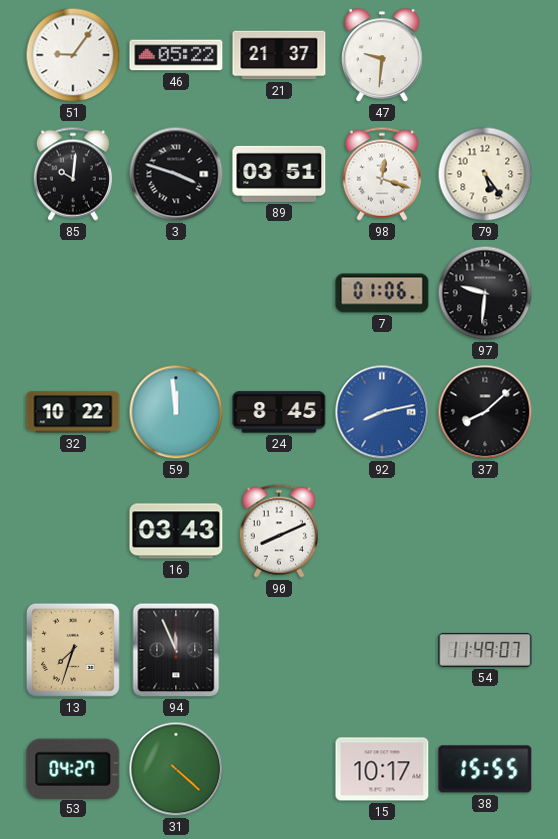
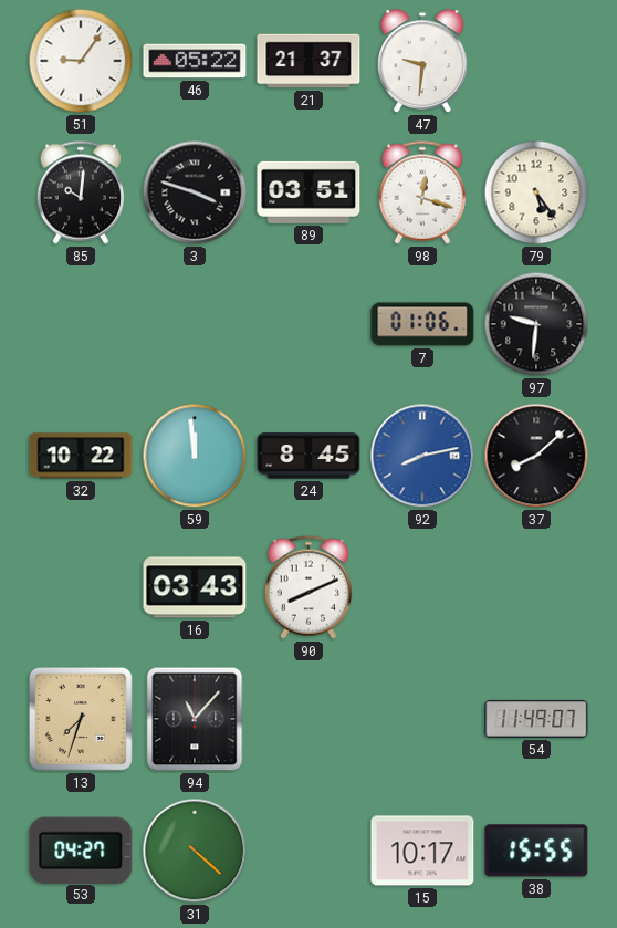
94: 11:56 -> 11:07 (195, 719)
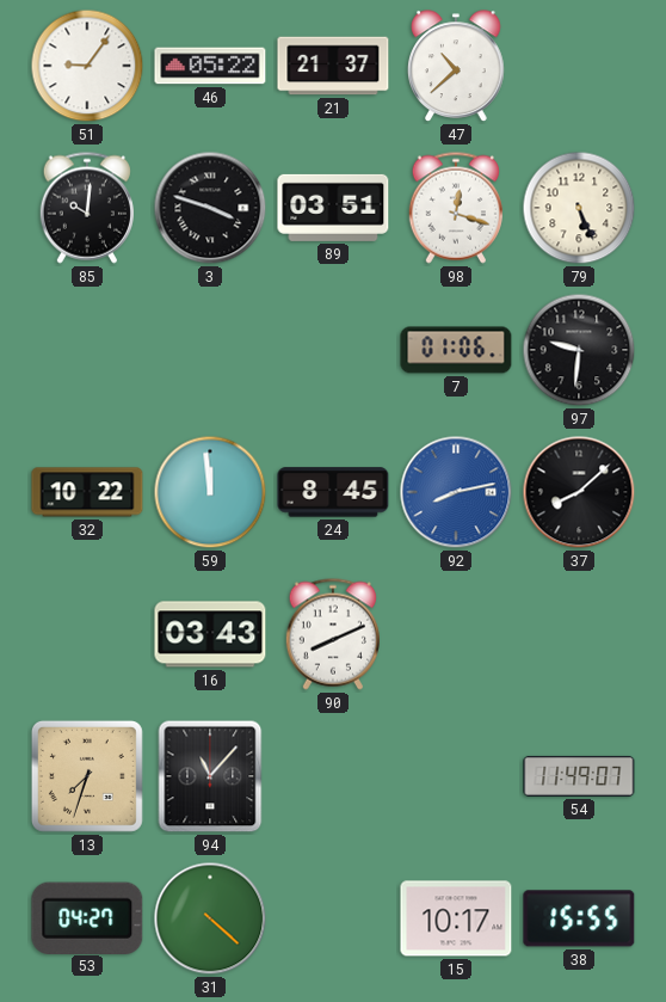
47: 9:31 -> 10:38 (457, 67)
79: 5:24 -> 5:26 (579, 208)
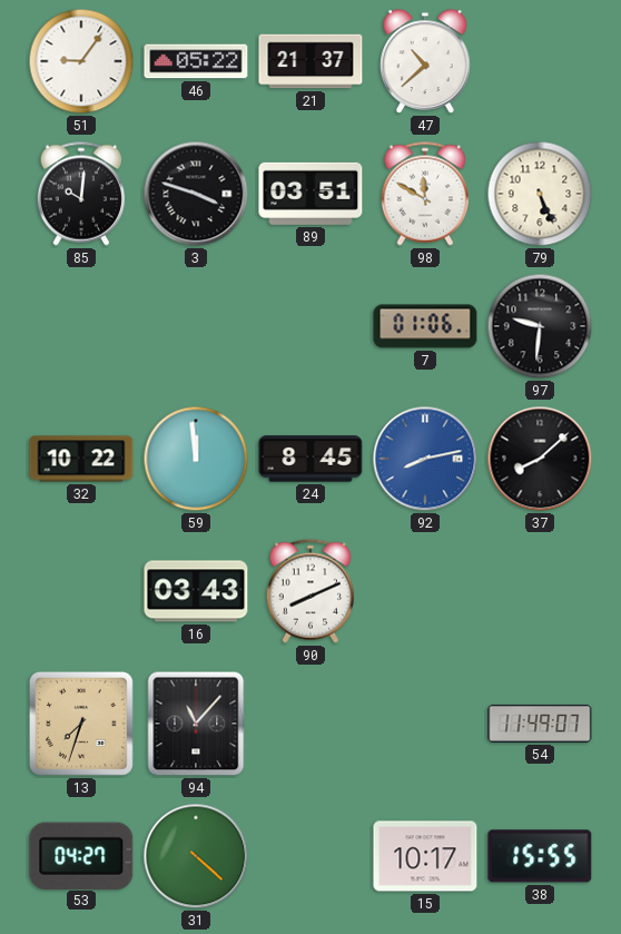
98: 12:18 -> 11:50 (424, 194)
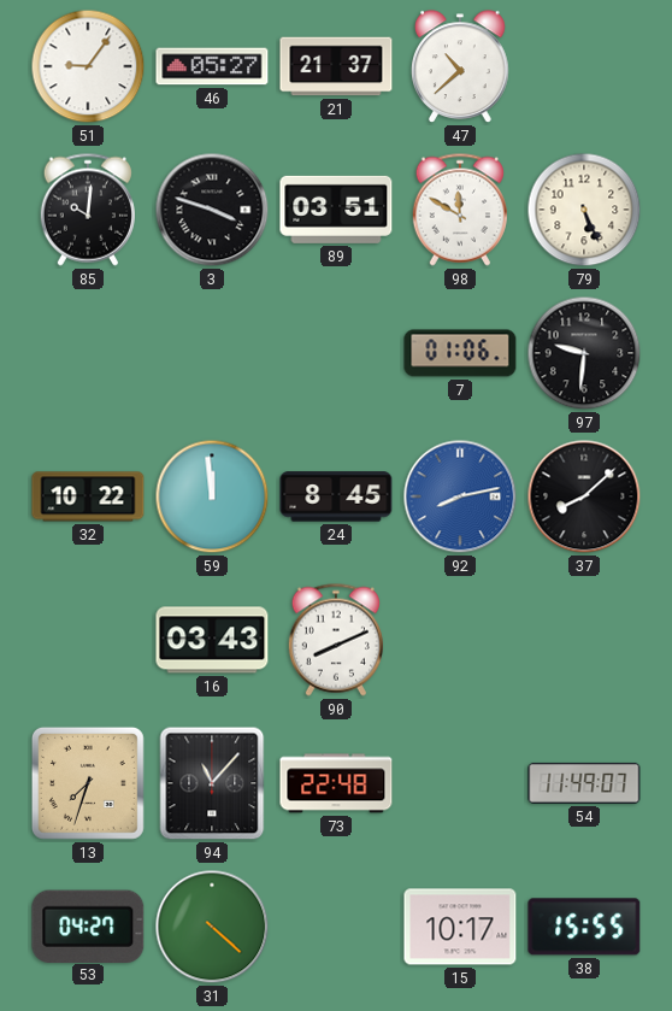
46: 05:22 -> 05:27 (212, 66)
73: none -> 22:48 (336, 783)
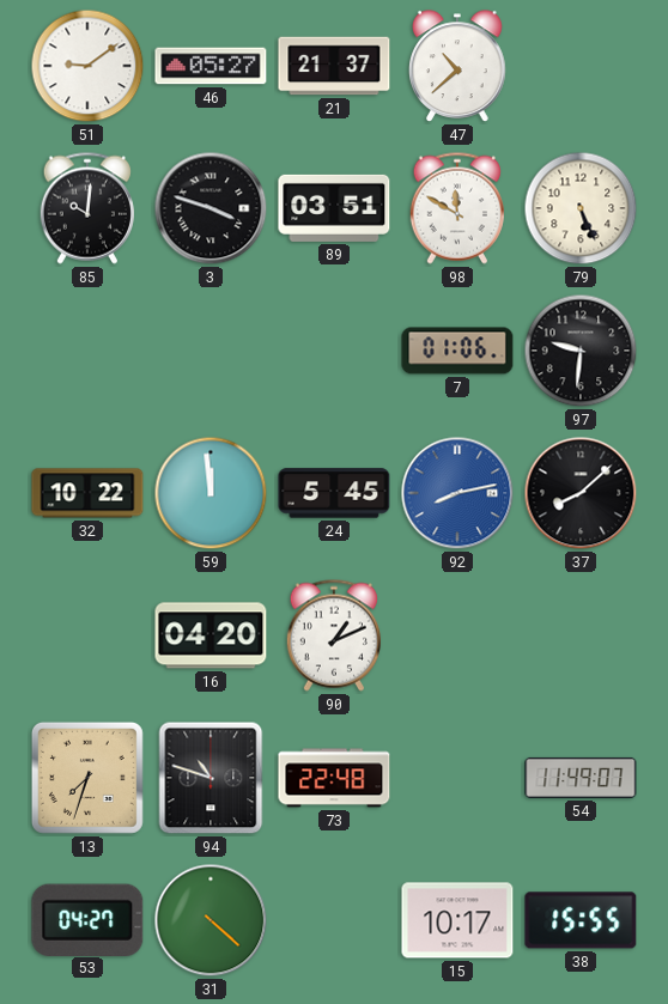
51: 9:06 -> 9:09 (87, 66)
24: 8:45 -> 5:45 (334, 493)
16: 03:43 -> 04:20 (211, 635)
90: 8:11 -> 1:11 (333, 635)
94: 11:07 -> 10:48 (211, 778)
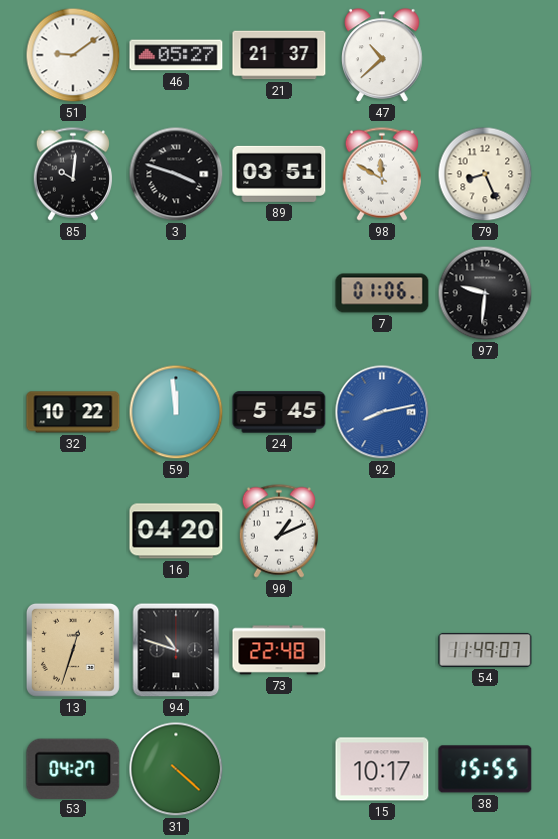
79: 5:26 -> 8:26 (485, 174)
37: 8:08 -> none (581, 493)
13: 7:33 -> 12:33 (73, 650)
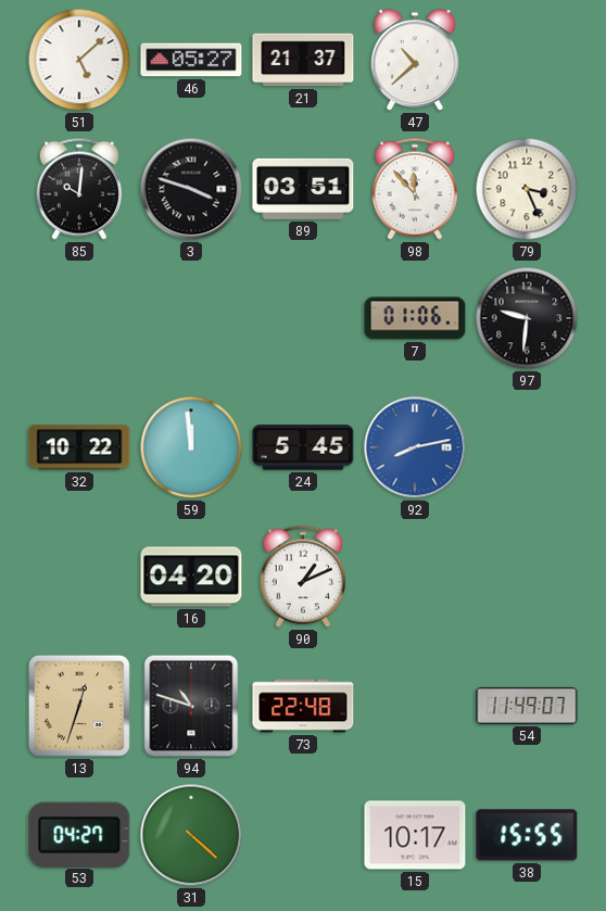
51: 9:09 -> 5:08 (79, 60)
98: 11:50 -> 11:53 (414, 189)
79: 8:26 -> 3:26 (527, 189)
